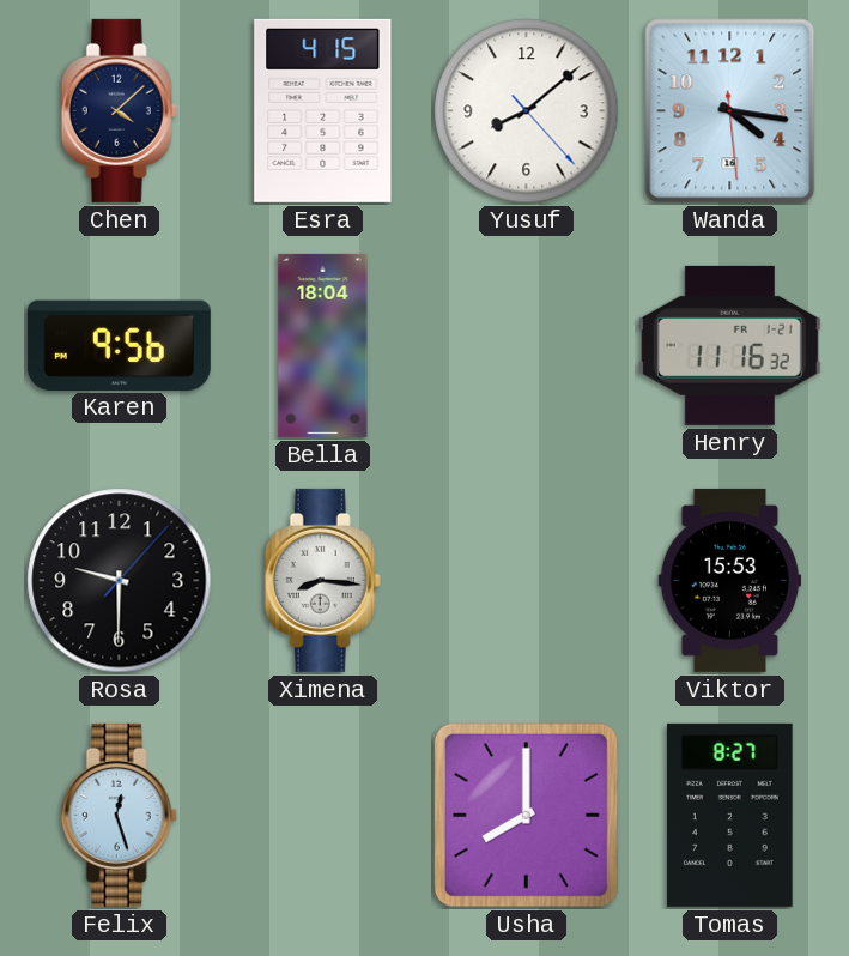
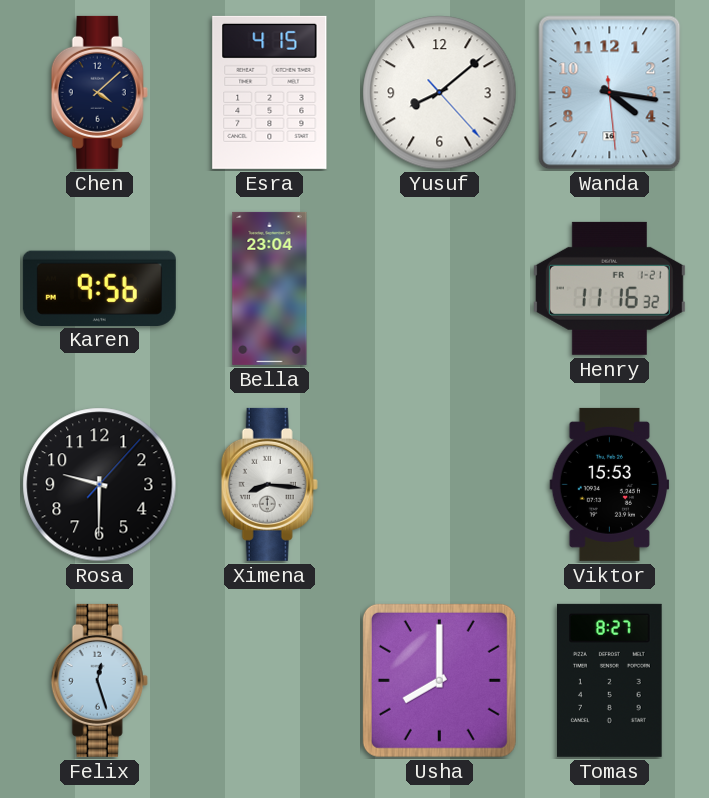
Bella: 18:04 -> 23:04 (270, 288)
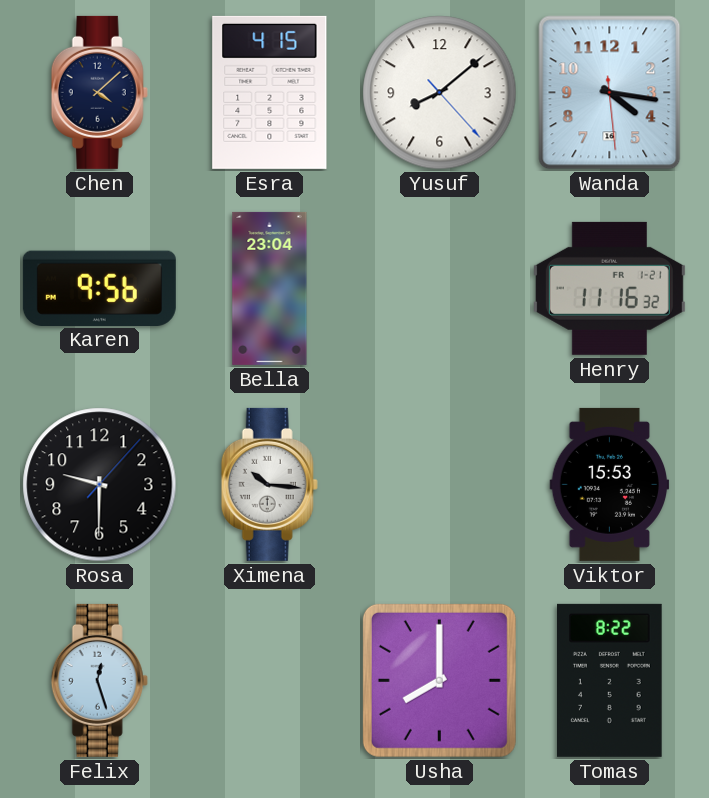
Ximena: 8:16 -> 10:16 (269, 484)
Tomas: 8:27 -> 8:22 (610, 680)
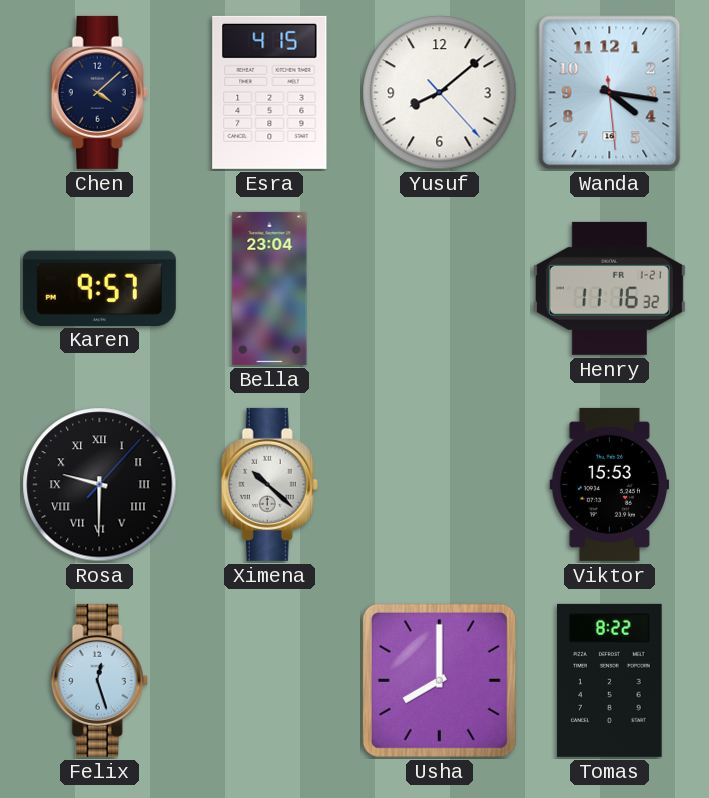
Karen: 9:56 -> 9:57 (99, 288)
Rosa numerals: Arabic -> Roman (100, 485)
Ximena: 10:16 -> 10:22 (269, 484)
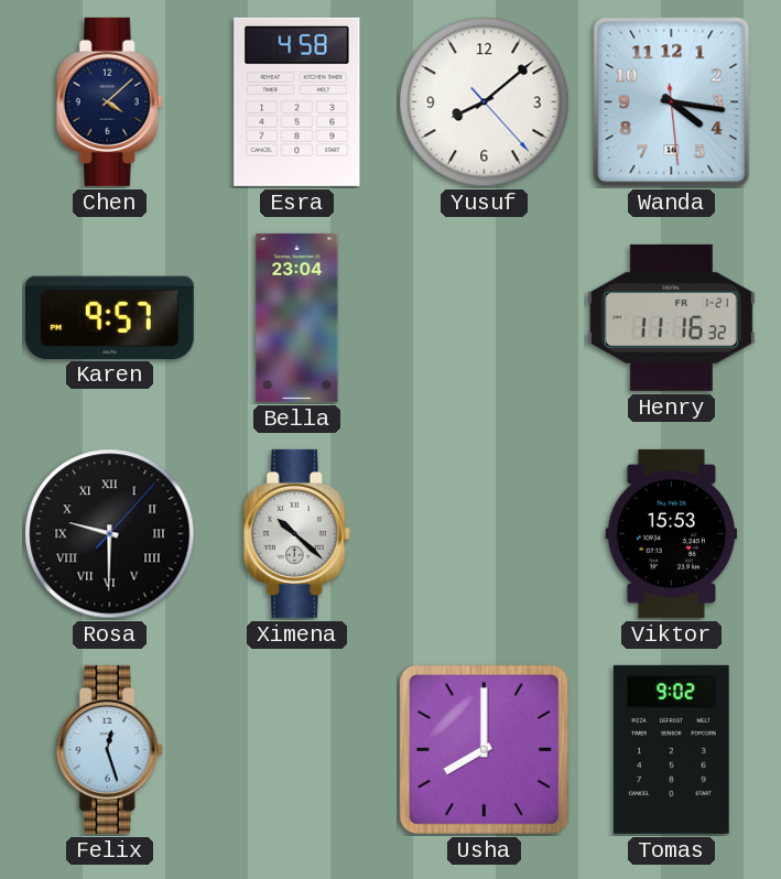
Esra: 4:15 -> 4:58 (297, 101)
Tomas: 8:22 -> 9:02 (672, 749)
